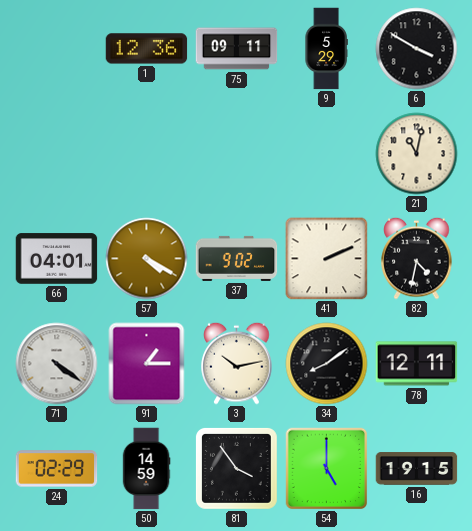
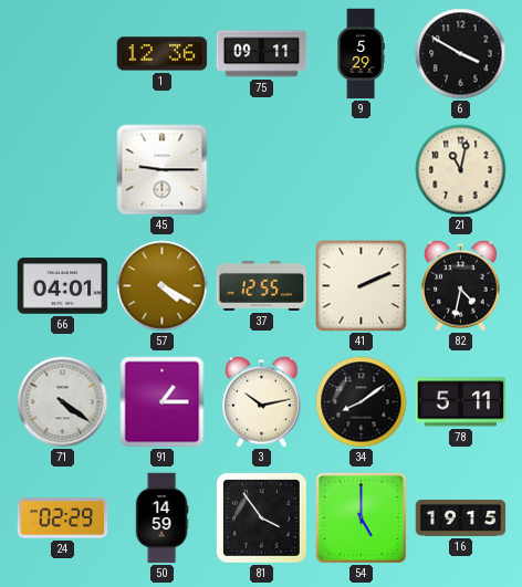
45: none -> 9:15 (163, 170)
37: 9:02 -> 12:55 (262, 285)
78: 12:11 -> 5:11 (461, 402)
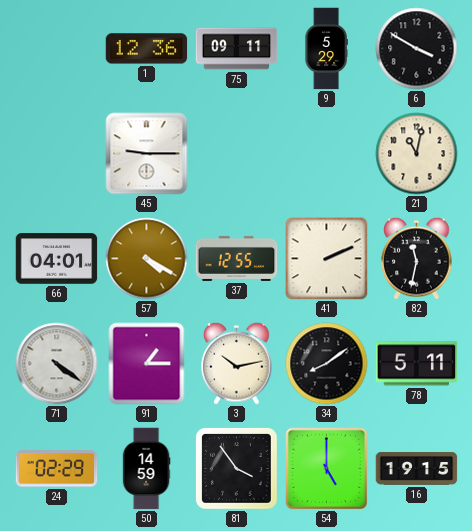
82: 4:32 -> 11:32 (417, 258)
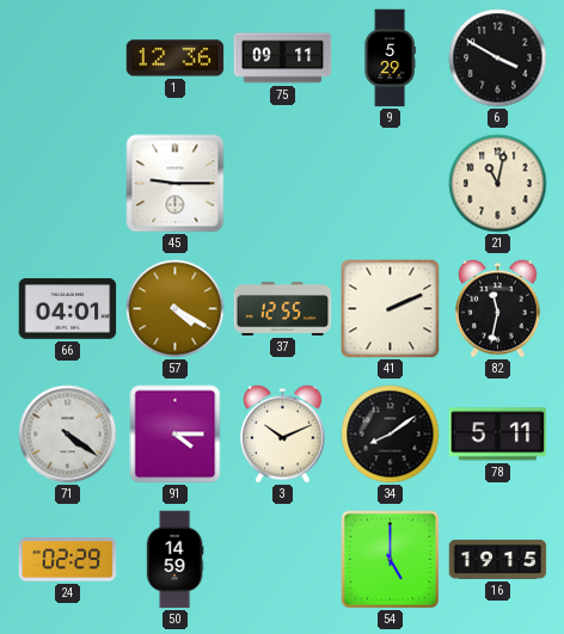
91: 1:15 -> 4:15 (176, 435)
3: 10:13 -> 10:11 (283, 433)
81: 3:54 -> none (236, 468)
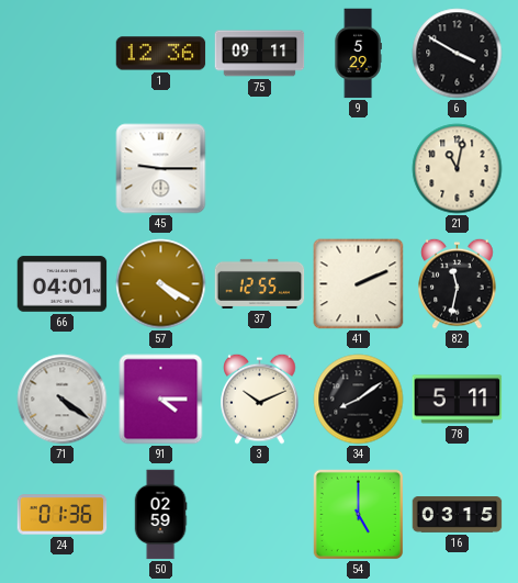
24: 02:29 -> 01:36 (63, 515)
50: 14:59 -> 02:59 (160, 515)
16: 19:15 -> 03:15 (458, 515)
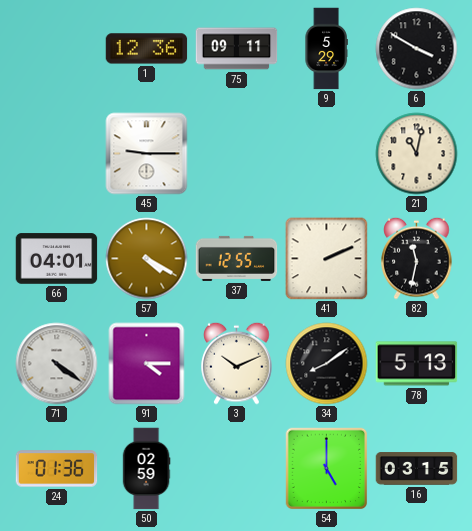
78: 5:11 -> 5:13 (417, 364)
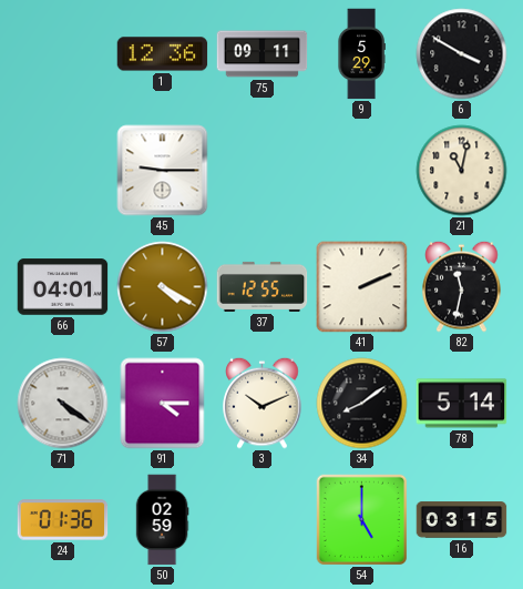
78: 5:13 -> 5:14 (462, 404)
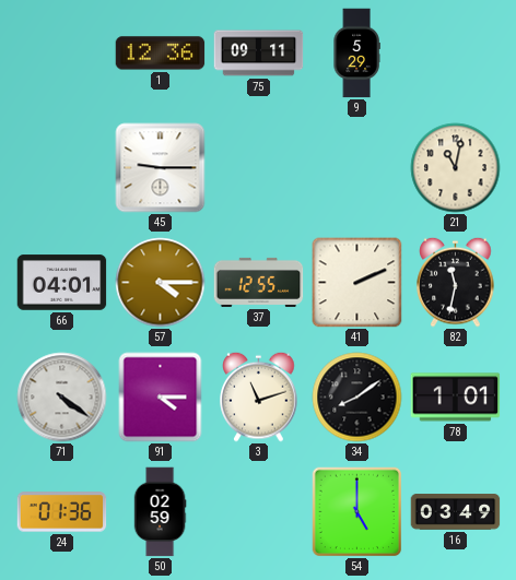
6: 3:50 -> none (462, 54)
57: 4:20 -> 4:15 (161, 283)
3: 10:11 -> 11:12 (259, 396)
78: 5:14 -> 1:01 (456, 398)
16: 03:15 -> 03:49 (456, 512)
